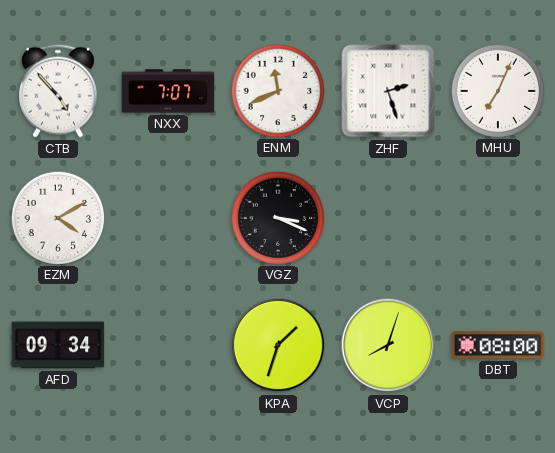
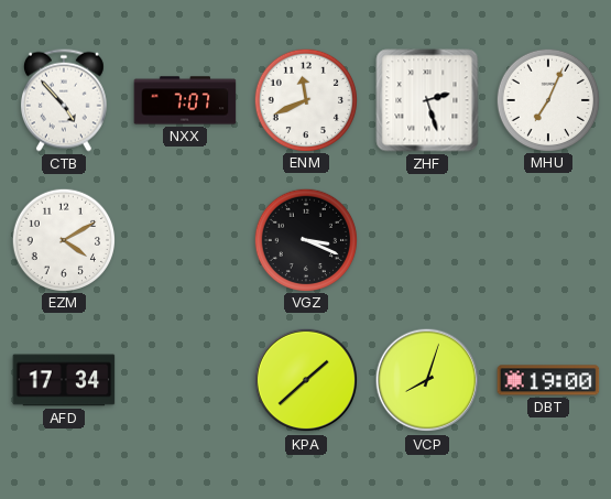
AFD: 09:34 -> 17:34 (64, 380)
KPA: 1:33 -> 1:38 (306, 380)
DBT: 08:00 -> 19:00 (548, 380)
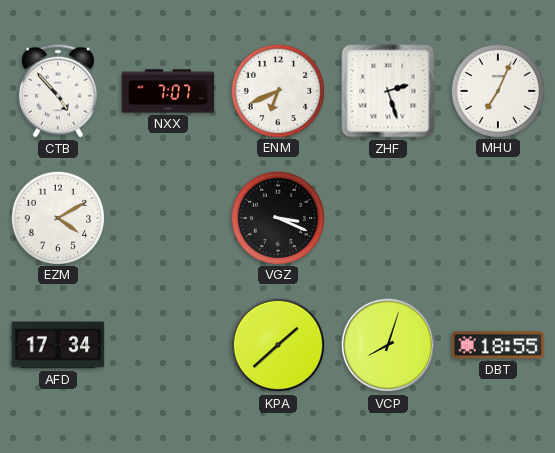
ENM: 11:41 -> 6:41 (277, 90)
DBT: 19:00 -> 18:55 (498, 345)
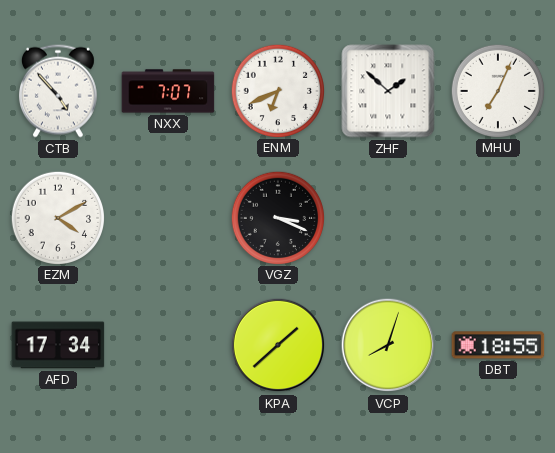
ZHF: 2:27 -> 1:52 (388, 91)
